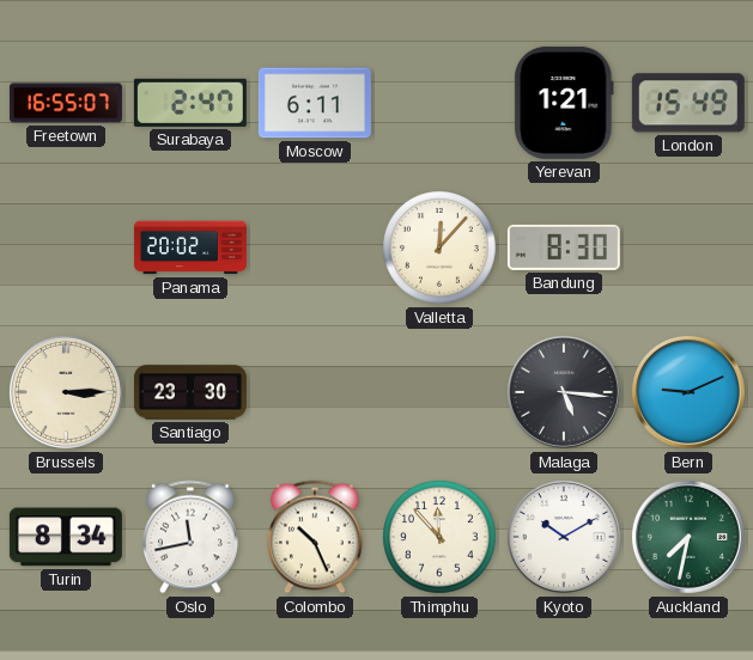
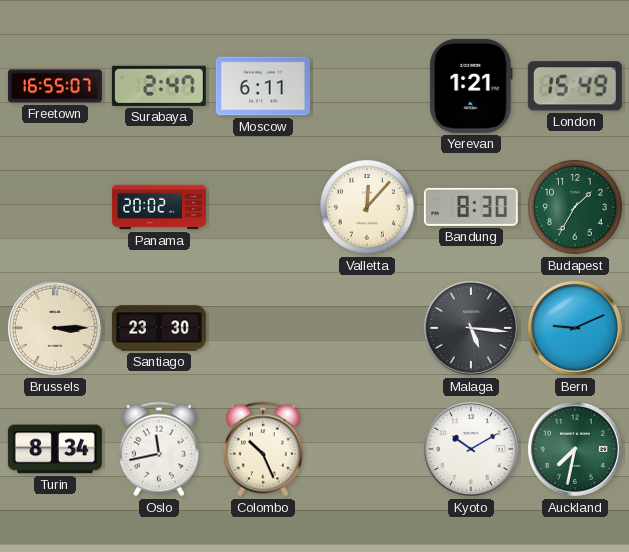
Budapest: none -> 1:35 (576, 208)
Thimphu: 11:53 -> none (441, 538)
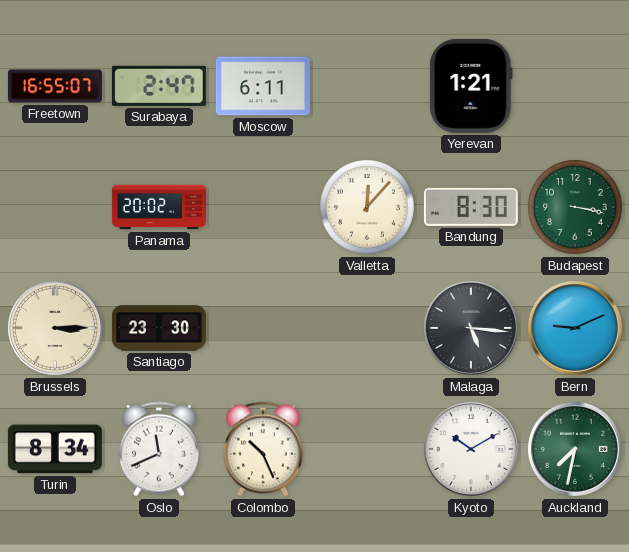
London: 15:49 -> none (575, 86)
Budapest: 1:35 -> 3:17 (576, 208)
Oslo: 11:43 -> 11:41 (160, 449)
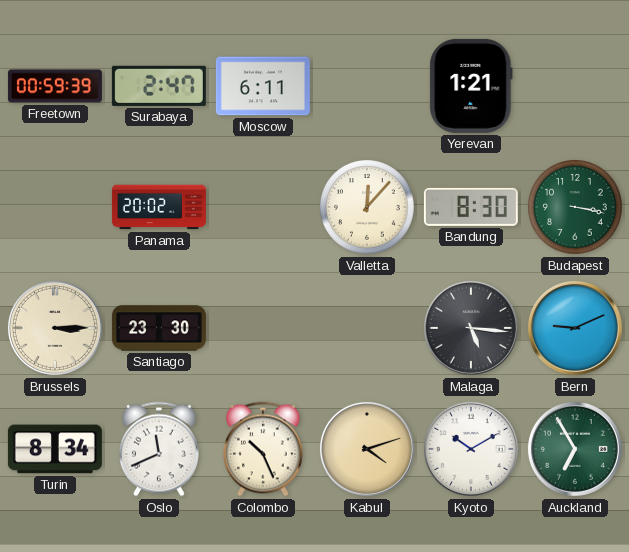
Freetown: 16:55 -> 00:59 (55, 86)
Kabul: none -> 4:12 (367, 449)
Auckland: 7:32 -> 6:55 (575, 449)
